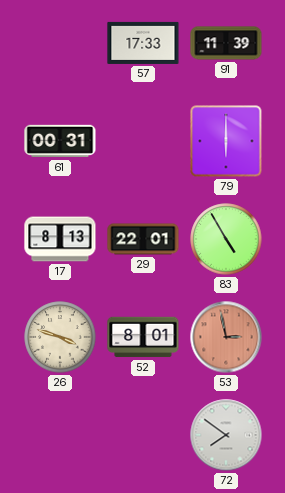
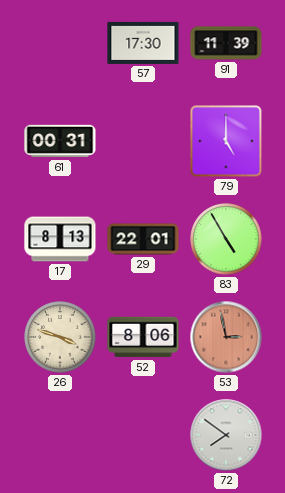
57: 17:33 -> 17:30 (143, 43)
79: 6:00 -> 5:00 (226, 141)
52: 8:01 -> 8:06 (143, 337)
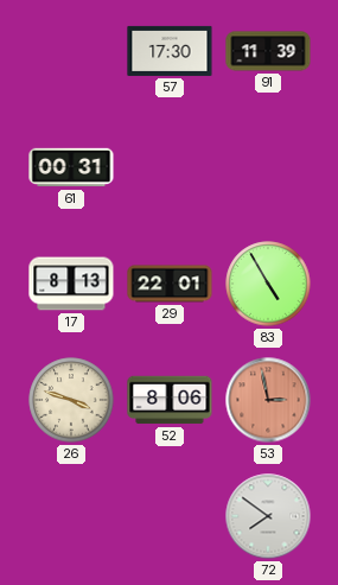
79: 5:00 -> none (226, 141)
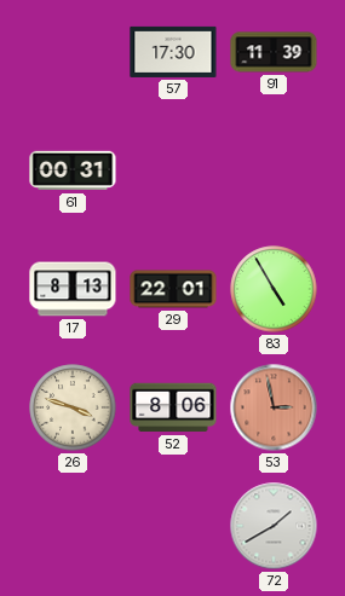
72: 7:51 -> 1:40 (274, 526)
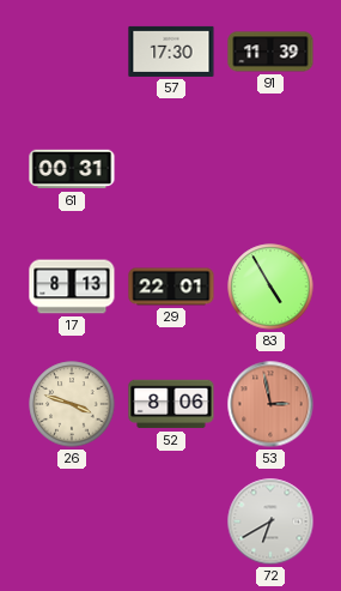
72: 1:40 -> 6:40 (270, 521)
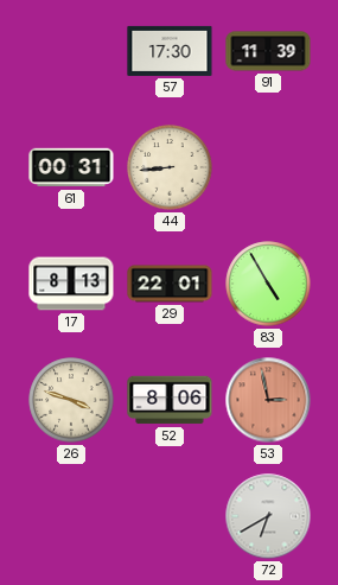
44: none -> 8:44 (170, 167)
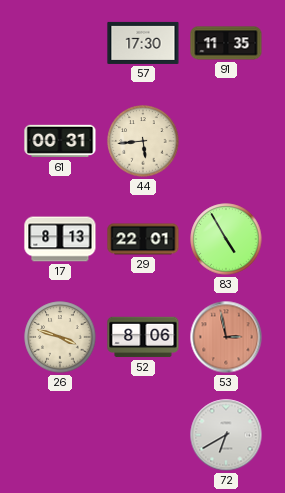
91: 11:39 -> 11:35 (226, 43)
44: 8:44 -> 5:44 (143, 141)
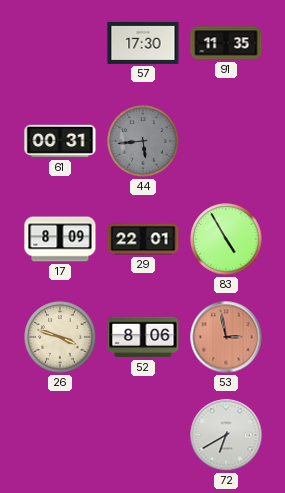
44 dial: cream -> grey (143, 141)
17: 8:13 -> 8:09 (60, 239)
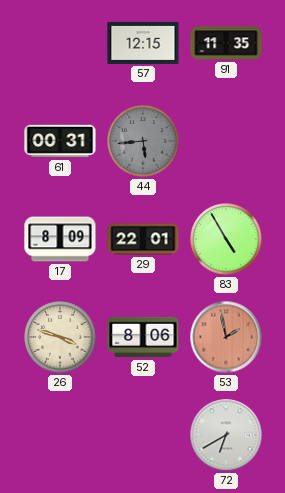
57: 17:30 -> 12:15 (143, 43)
53: 2:58 -> 1:58 (226, 337)
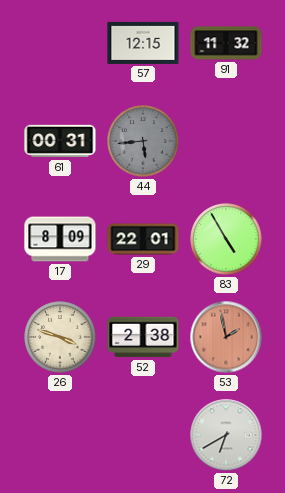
91: 11:35 -> 11:32 (226, 43)
52: 8:06 -> 2:38 (143, 337)
